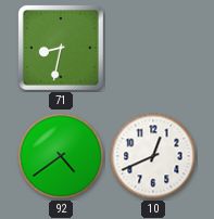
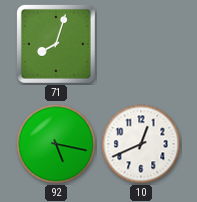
71: 8:32 -> 8:03 (56, 44)
92: 4:39 -> 5:17 (56, 144)
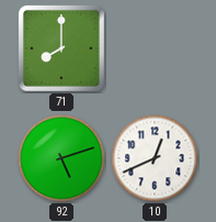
71: 8:03 -> 8:00 (61, 48)
92: 5:17 -> 5:12 (61, 158)
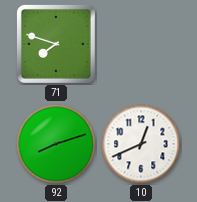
71: 8:00 -> 7:48 (56, 44)
92: 5:12 -> 8:12 (56, 144)
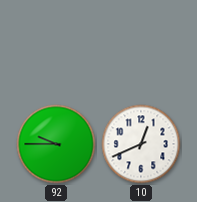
71: 7:48 -> none (56, 44)
92: 8:12 -> 9:45 (56, 144)
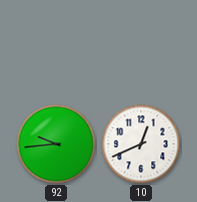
92: 9:45 -> 9:44 (56, 144)
